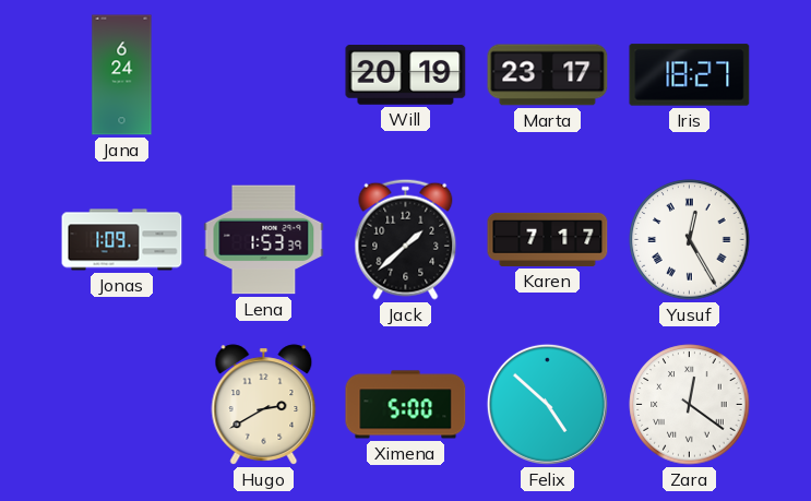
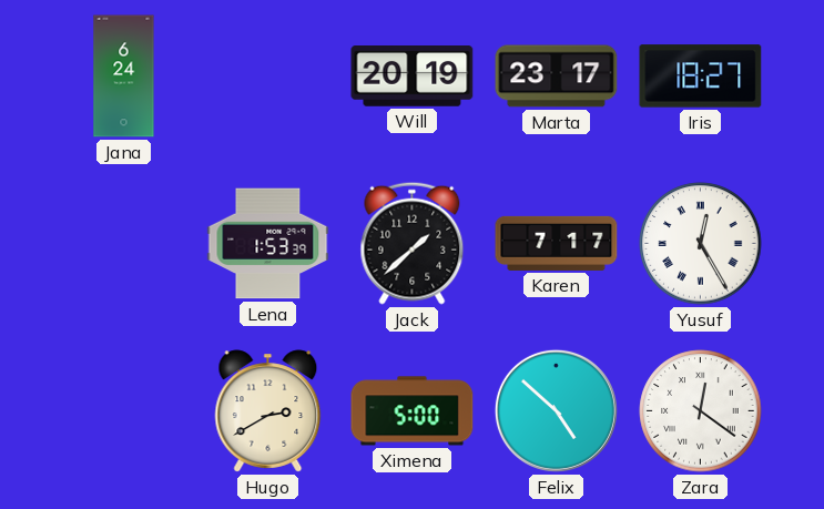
Jonas: 1:09 -> none (122, 240)
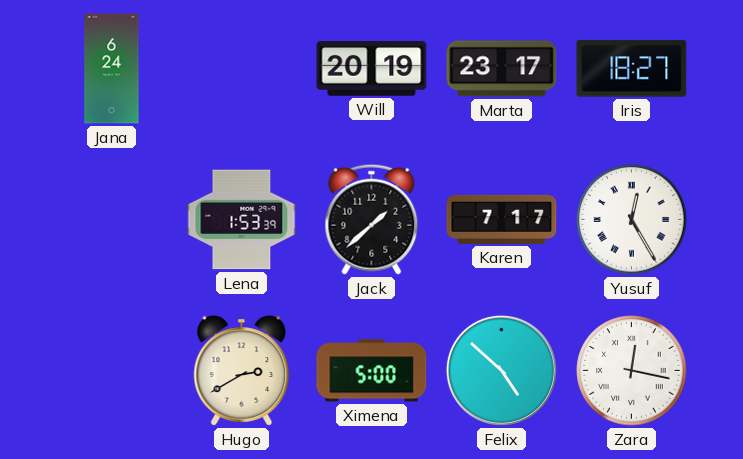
Zara: 12:21 -> 12:17 (632, 371)
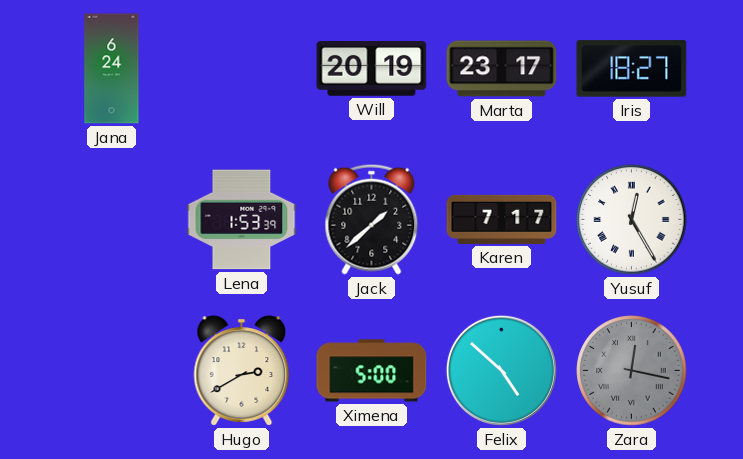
Zara dial: white -> grey (632, 371)
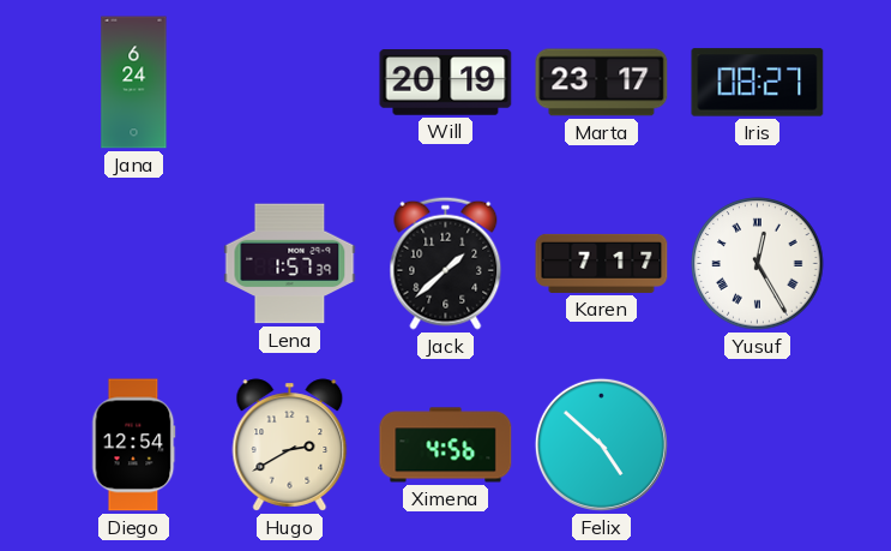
Iris: 18:27 -> 08:27 (758, 83)
Lena: 1:53 -> 1:57 (290, 264)
Diego: none -> 12:54 (133, 445)
Ximena: 5:00 -> 4:56 (446, 445)
Zara: 12:17 -> none (632, 371)
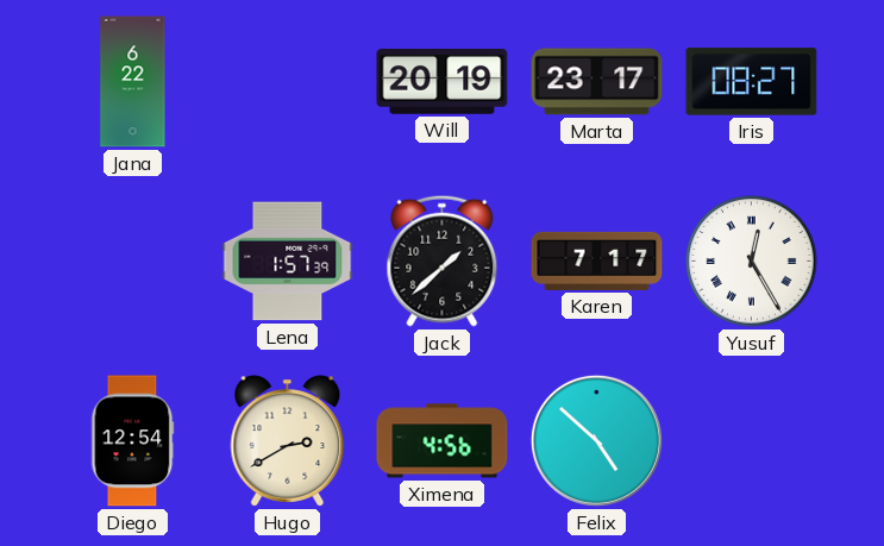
Jana: 6:24 -> 6:22 (133, 82)
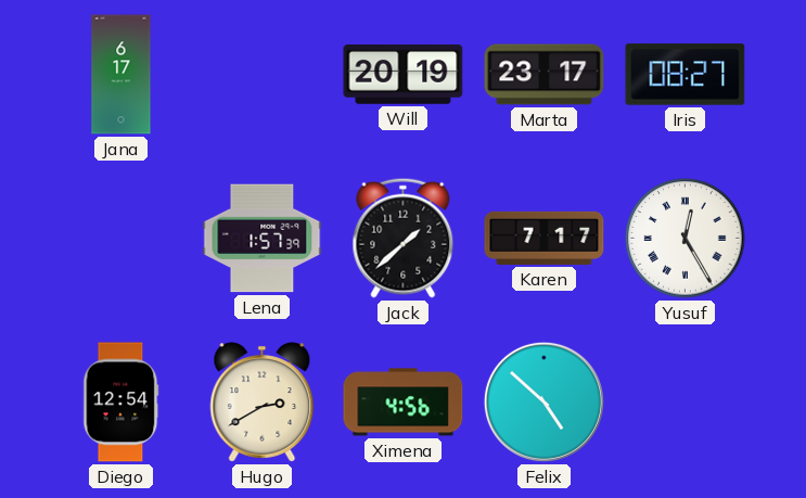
Jana: 6:22 -> 6:17 (121, 75)
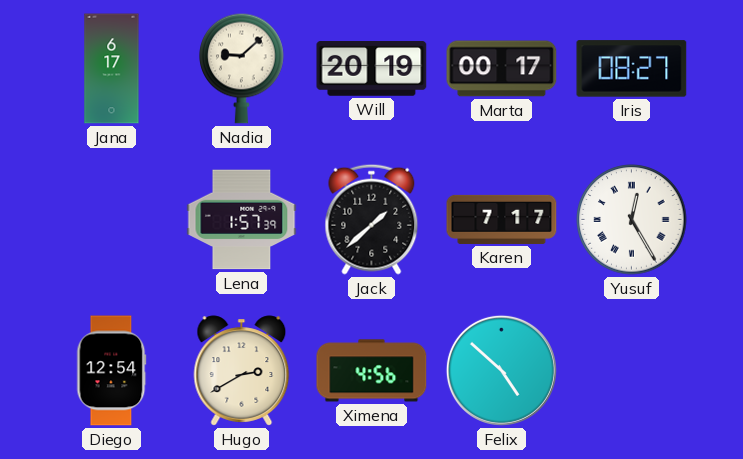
Nadia: none -> 9:08 (242, 68)
Marta: 23:17 -> 00:17 (502, 69)
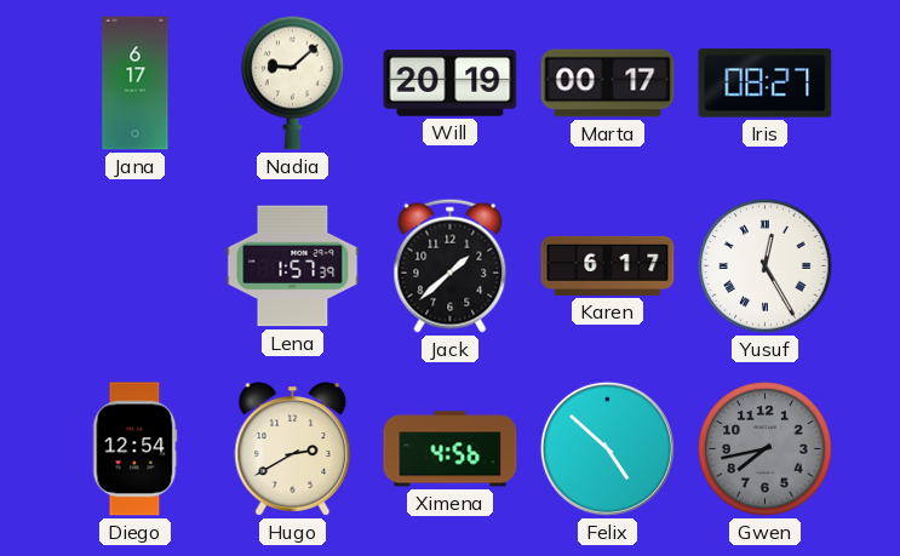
Karen: 7:17 -> 6:17 (608, 265)
Gwen: none -> 7:43 (766, 449)
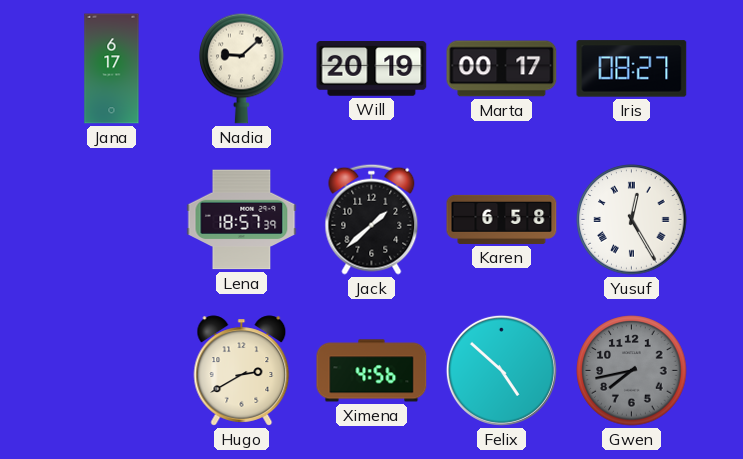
Lena: 1:57 -> 18:57 (242, 220)
Karen: 6:17 -> 6:58 (502, 219)
Diego: 12:54 -> none (134, 449)
